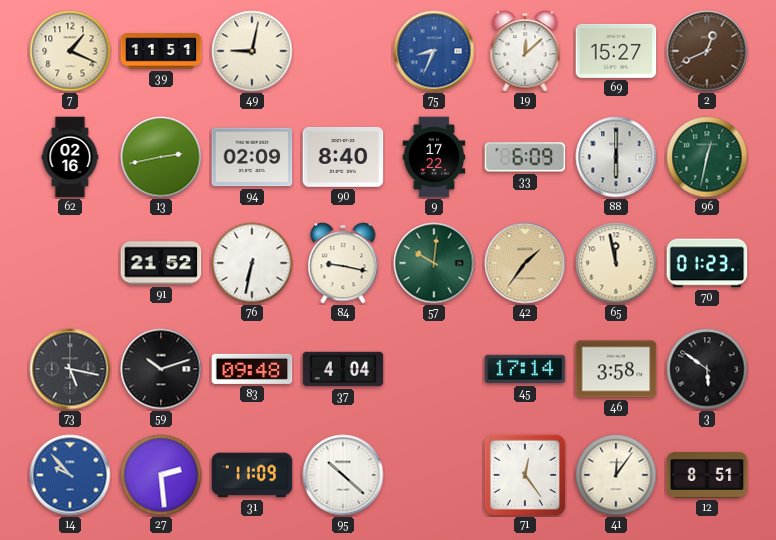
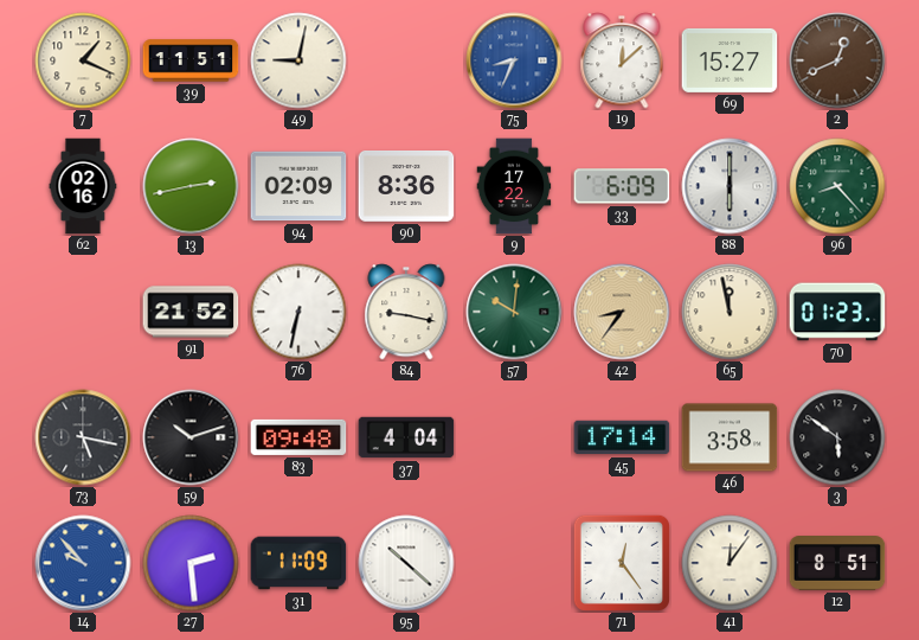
90: 8:40 -> 8:36 (406, 187)
96: 12:32 -> 8:23 (837, 186)
42: 1:36 -> 8:36 (622, 312)
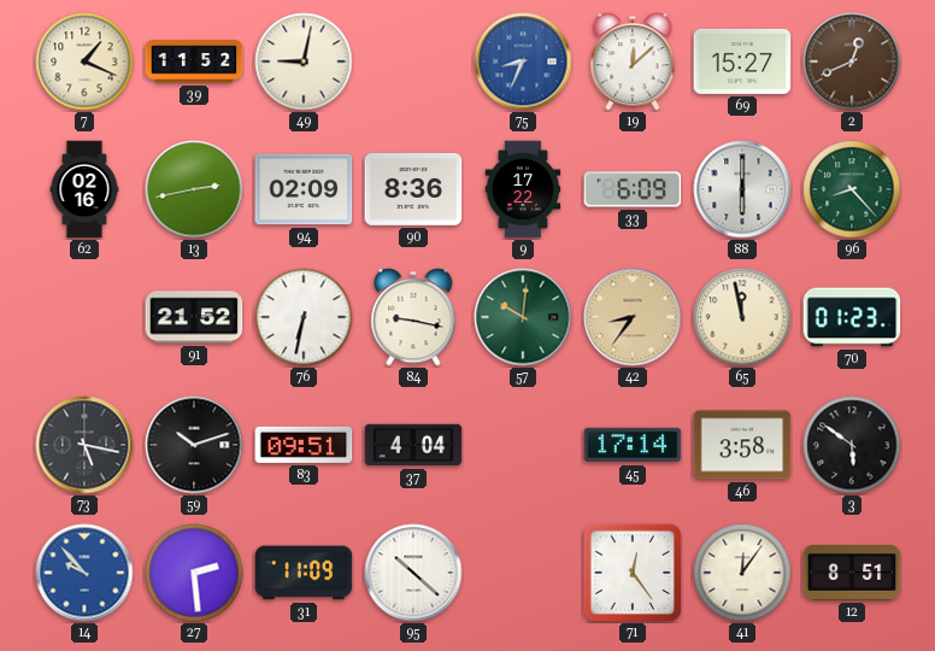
39: 11:51 -> 11:52 (194, 61)
83: 09:48 -> 09:51 (304, 445)
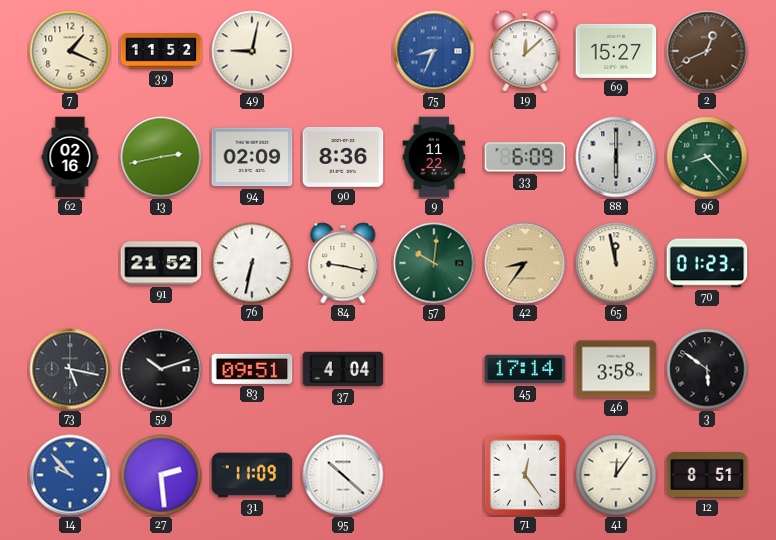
9: 17:22 -> 11:22 (434, 157)
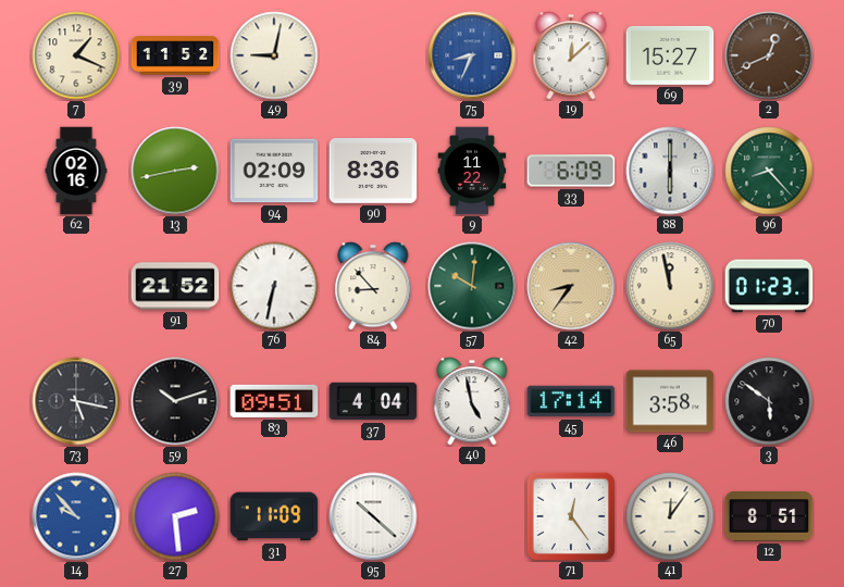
84: 9:17 -> 8:53 (373, 286)
40: none -> 4:58 (472, 401)
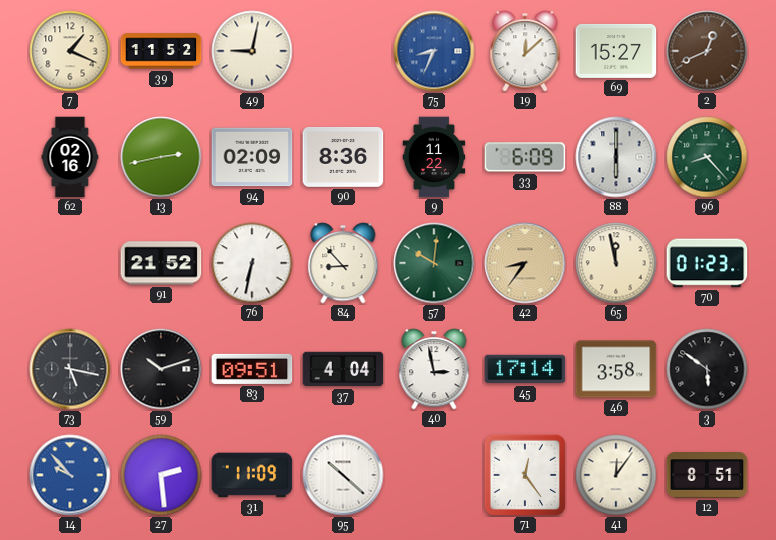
40: 4:58 -> 2:58 (434, 369)
